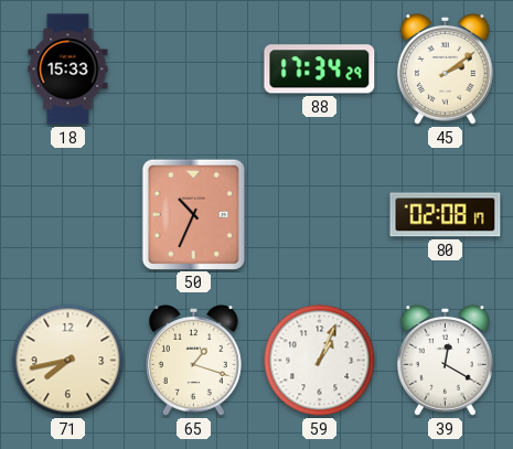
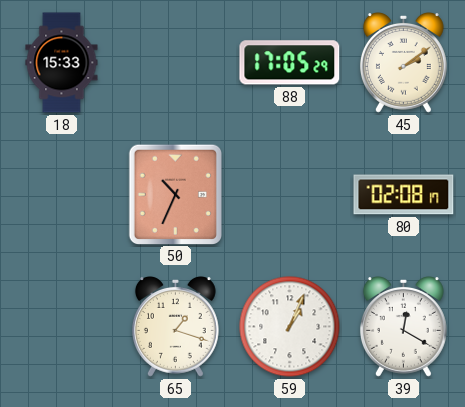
88: 17:34 -> 17:05 (290, 63)
71: 7:43 -> none (68, 361)
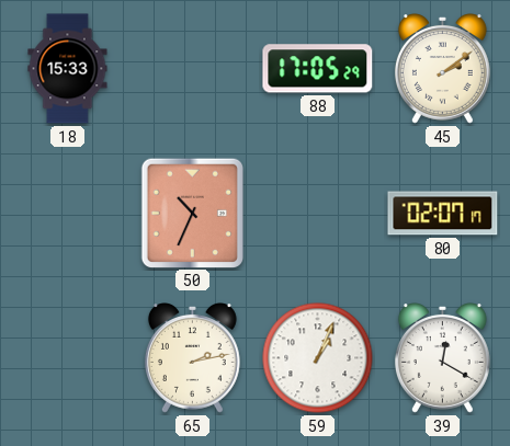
80: 02:08 -> 02:07 (443, 214)
65: 1:18 -> 2:13 (192, 358)
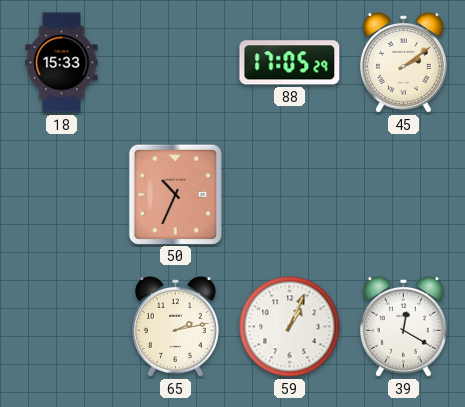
80: 02:07 -> none (443, 214)
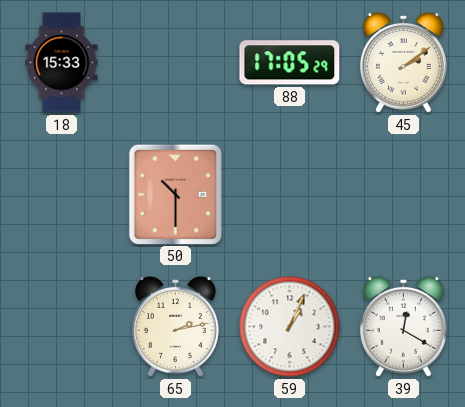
50: 10:34 -> 10:30 (175, 194)
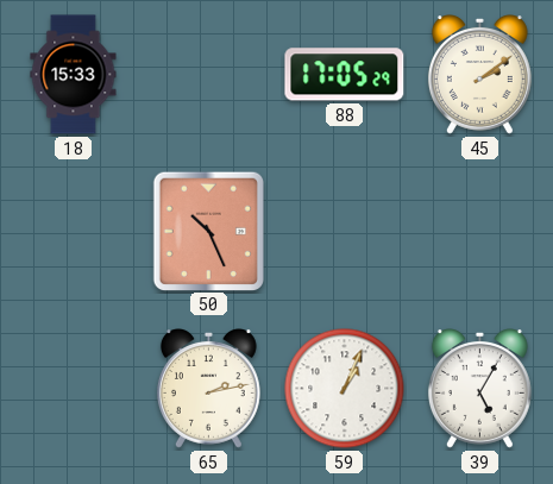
50: 10:30 -> 10:26 (208, 231)
39: 12:20 -> 5:05 (479, 389)
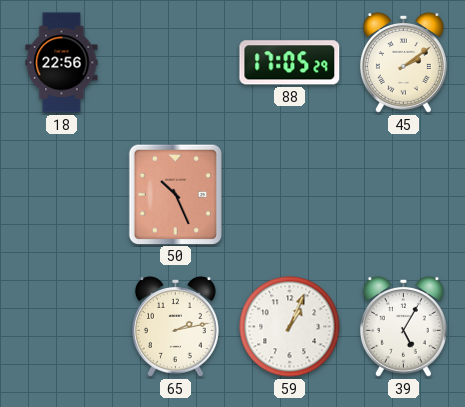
18: 15:33 -> 22:56 (62, 63)
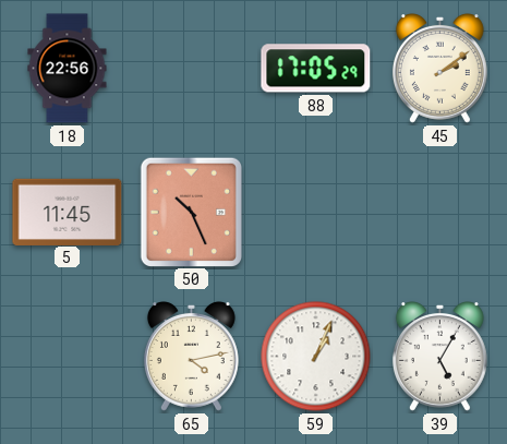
5: none -> 11:45 (68, 212)
65: 2:13 -> 4:13 (191, 357)
